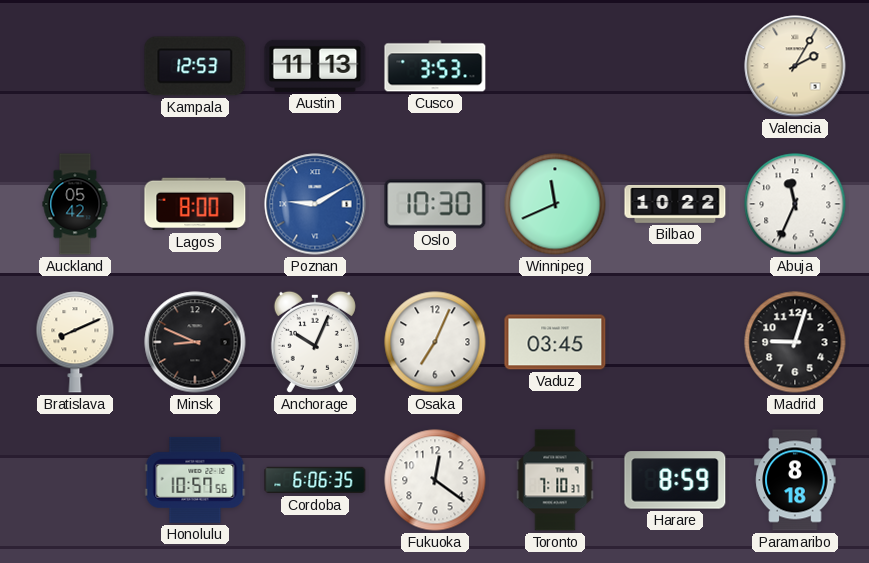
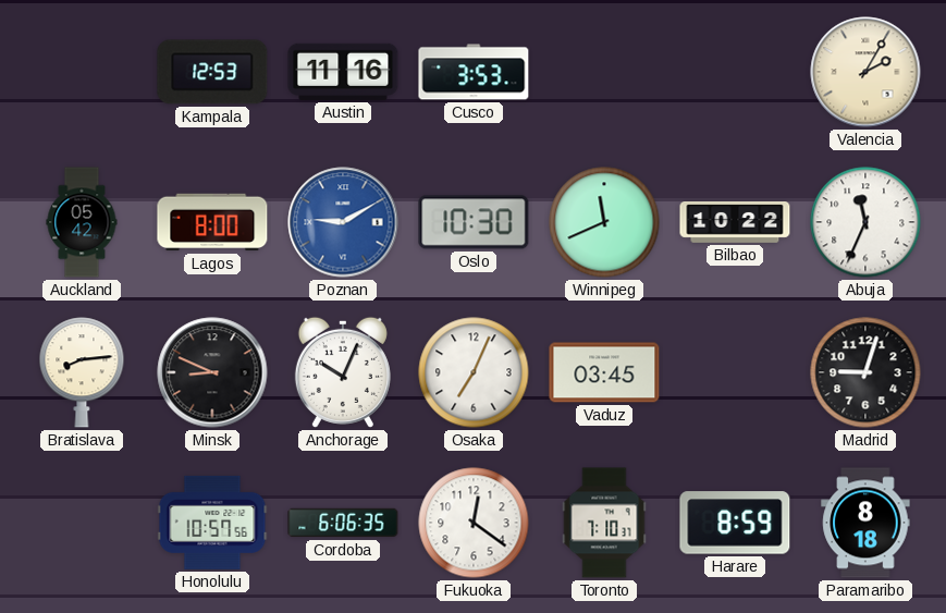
Austin: 11:13 -> 11:16 (343, 72)
Bratislava: 8:11 -> 8:14 (82, 372)
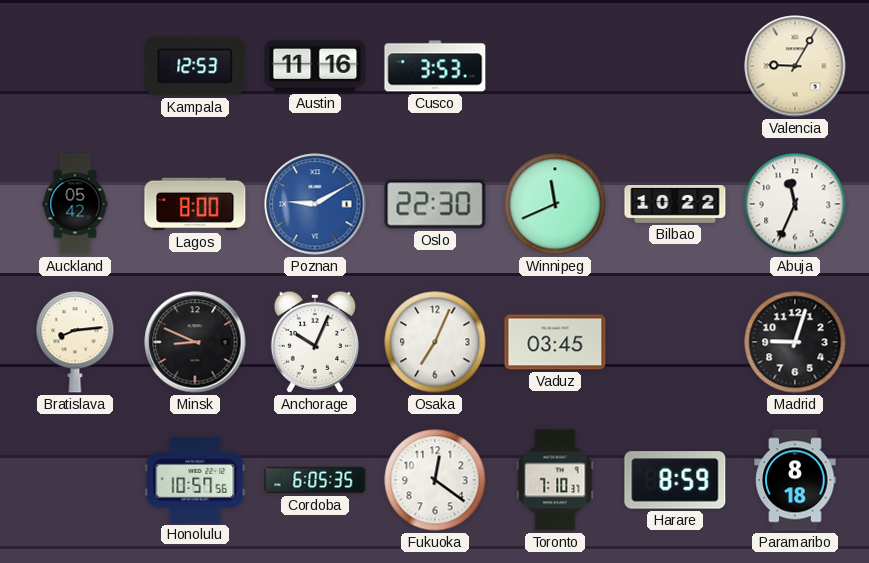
Valencia: 2:05 -> 9:05 (795, 66)
Oslo: 10:30 -> 22:30 (435, 204)
Cordoba: 6:06 -> 6:05 (315, 480)
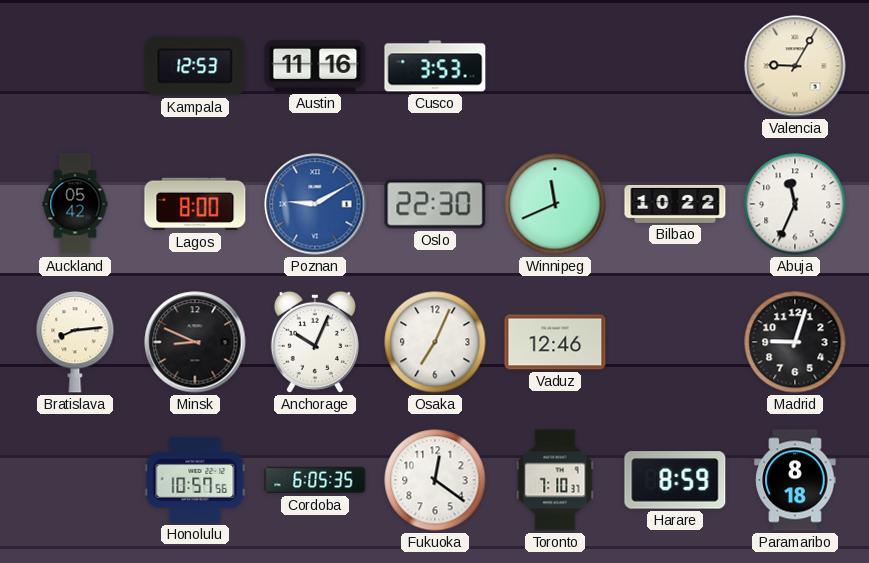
Vaduz: 03:45 -> 12:46 (555, 342)
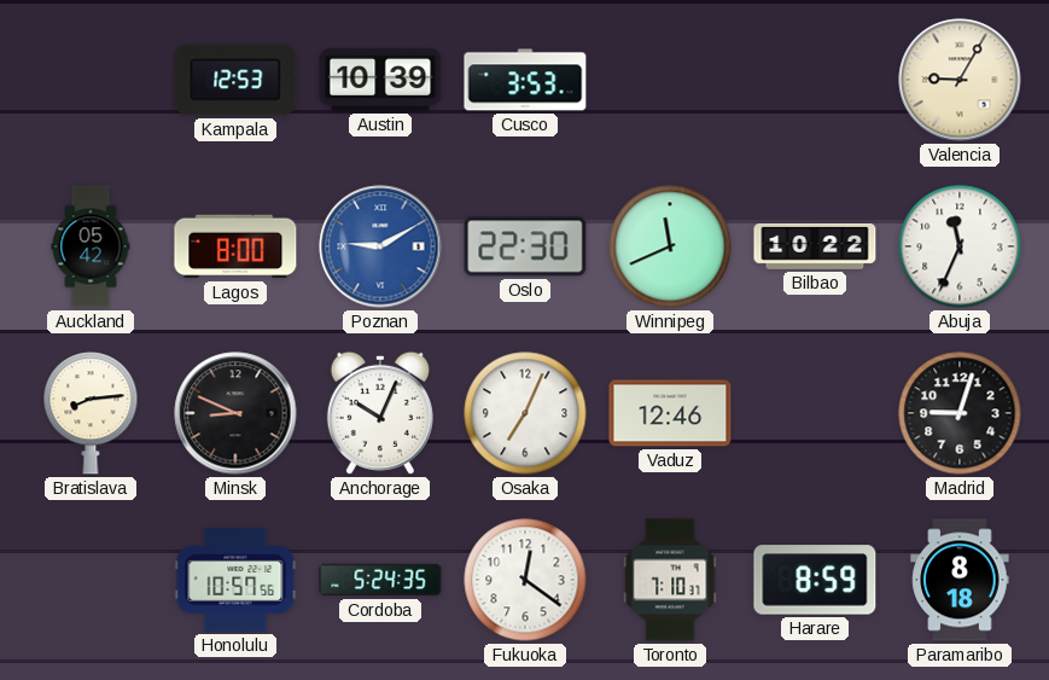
Austin: 11:16 -> 10:39 (380, 80)
Cordoba: 6:05 -> 5:24 (380, 580)
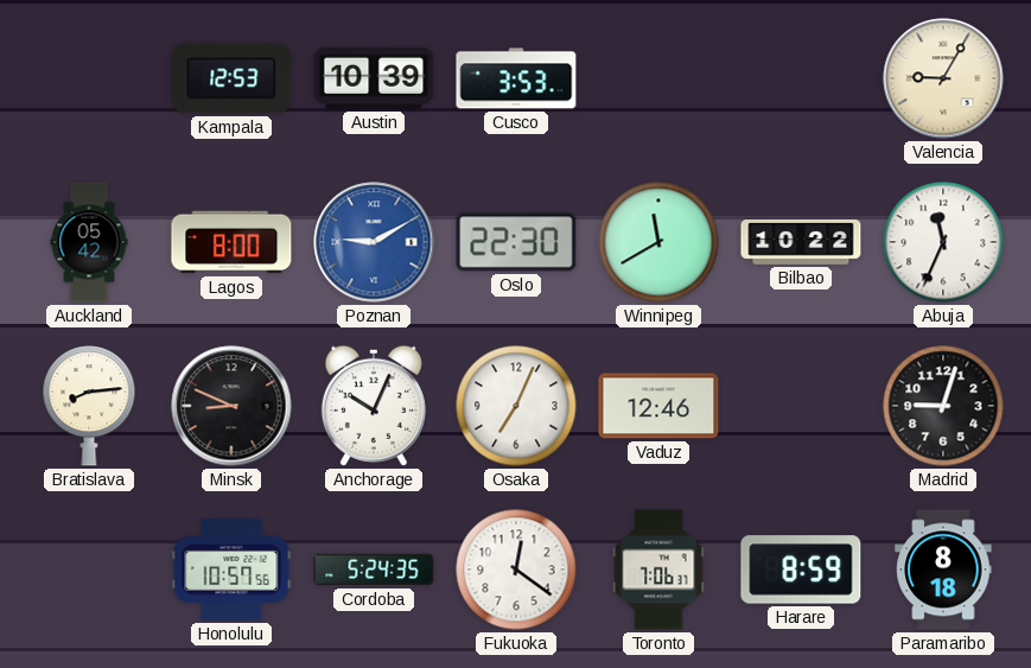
Winnipeg: 11:41 -> 11:40 (658, 242)
Toronto: 7:10 -> 7:06 (658, 570)
